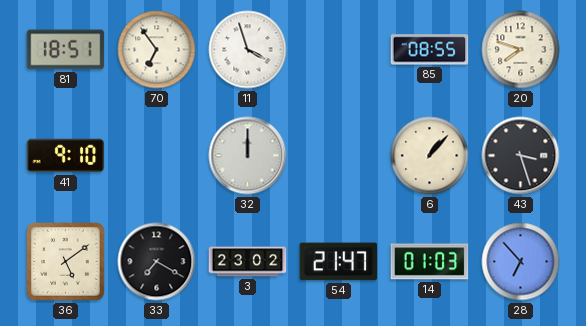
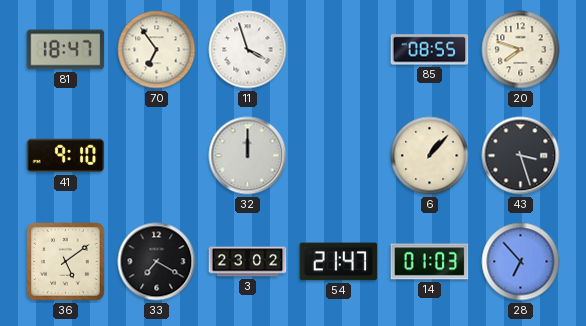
81: 18:51 -> 18:47 (66, 50)
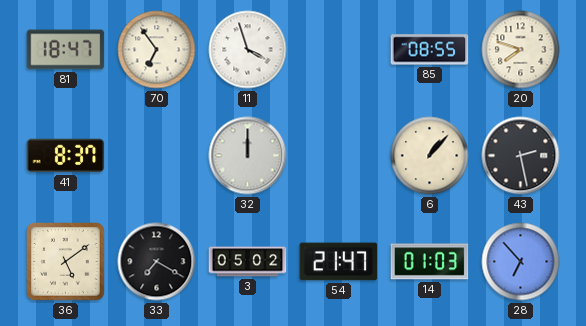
41: 9:10 -> 8:37 (66, 156)
43: 3:27 -> 2:28 (521, 156)
3: 23:02 -> 05:02 (248, 262)
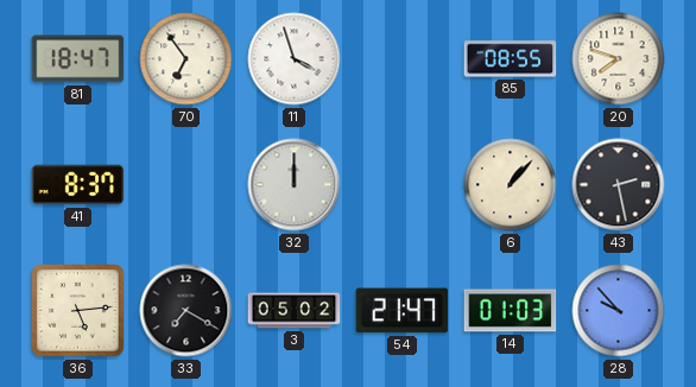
36: 5:09 -> 5:14 (78, 311)
28: 6:53 -> 9:53 (619, 311)
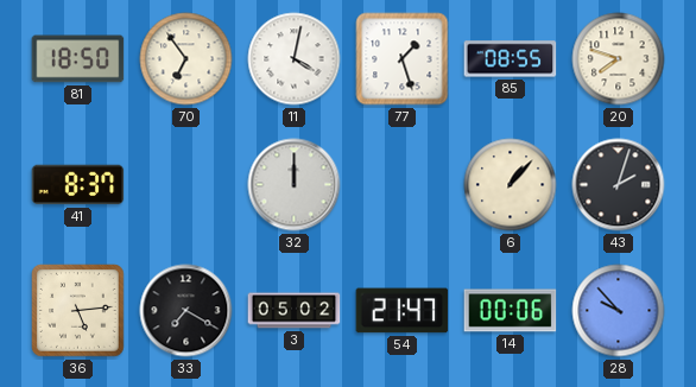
81: 18:47 -> 18:50 (78, 59)
11: 3:57 -> 4:02 (295, 59)
77: none -> 1:27 (403, 59)
43: 2:28 -> 2:03 (619, 185)
14: 01:03 -> 00:06 (511, 311)
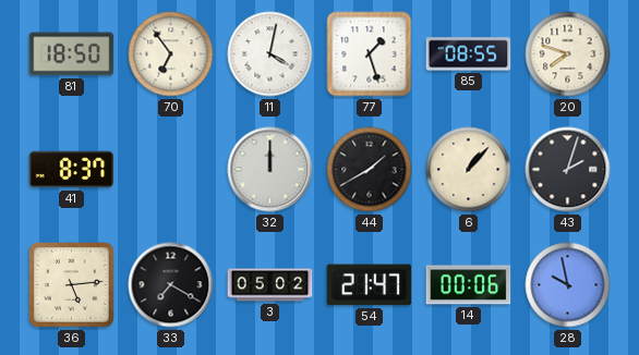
44: none -> 1:40 (370, 170)
28: 9:53 -> 9:58 (568, 285)
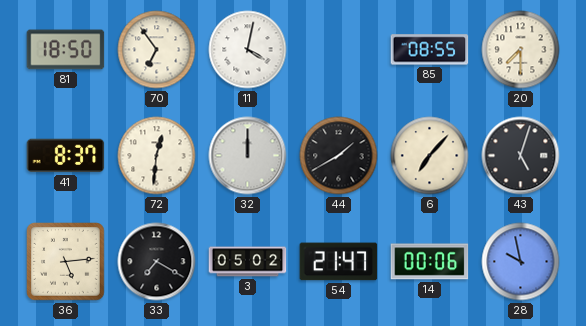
77: 1:27 -> none (370, 54)
20: 7:48 -> 7:30 (521, 50)
72: none -> 12:31 (157, 156)
6: 1:07 -> 7:07 (430, 156)
43: 2:03 -> 5:03 (521, 156)
